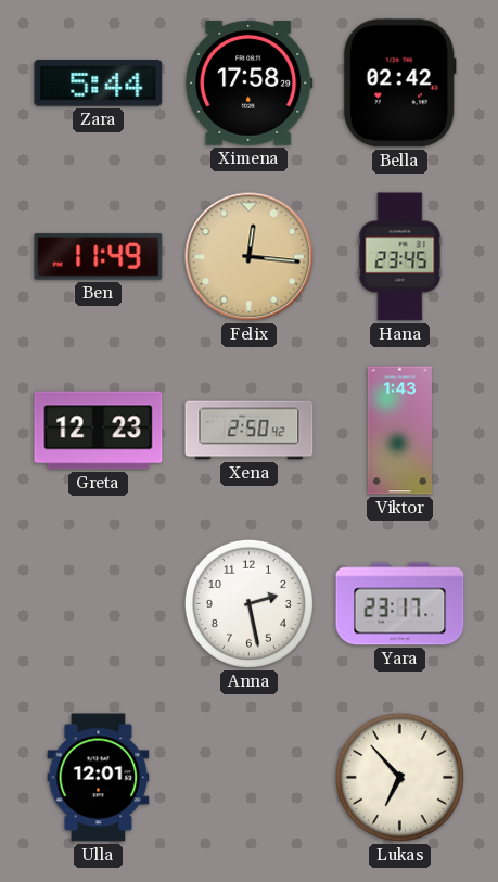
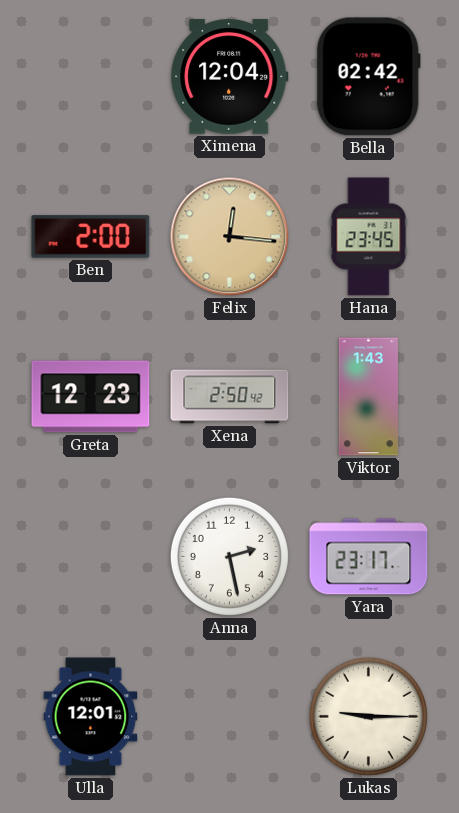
Zara: 5:44 -> none (99, 84)
Ximena: 17:58 -> 12:04 (230, 77)
Ben: 11:49 -> 2:00 (91, 237)
Lukas: 6:53 -> 9:15 (368, 716)
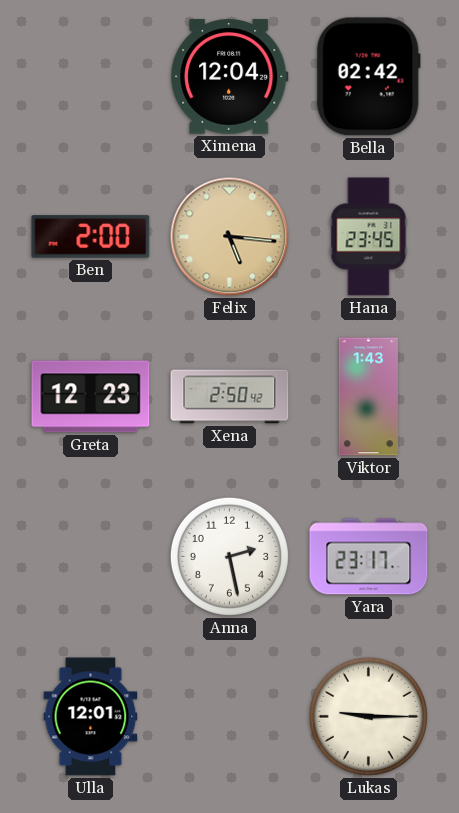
Felix: 12:16 -> 5:16 (230, 237)
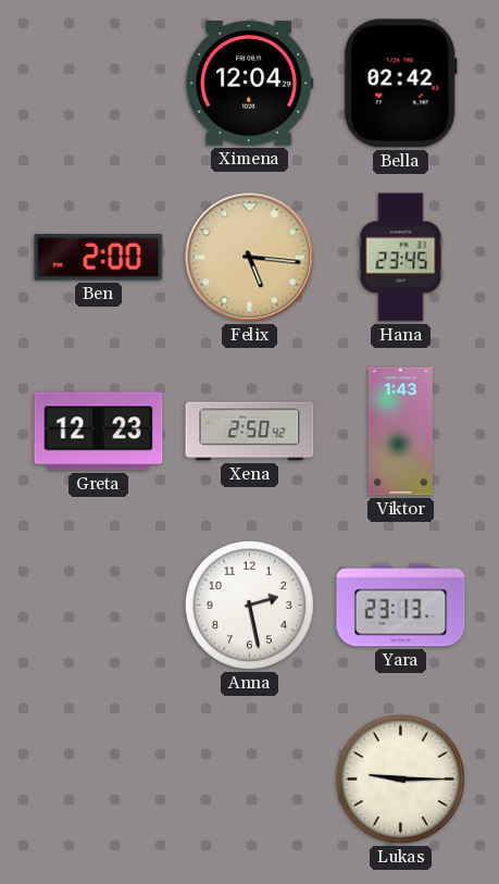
Yara: 23:17 -> 23:13 (401, 606)
Ulla: 12:01 -> none (91, 717)
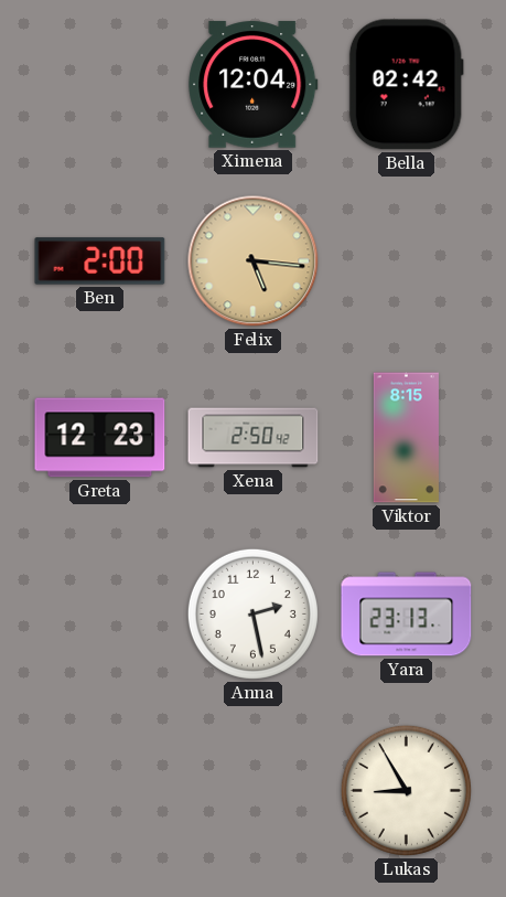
Hana: 23:45 -> none (401, 258)
Viktor: 1:43 -> 8:15 (406, 438)
Lukas: 9:15 -> 8:55 (406, 790)
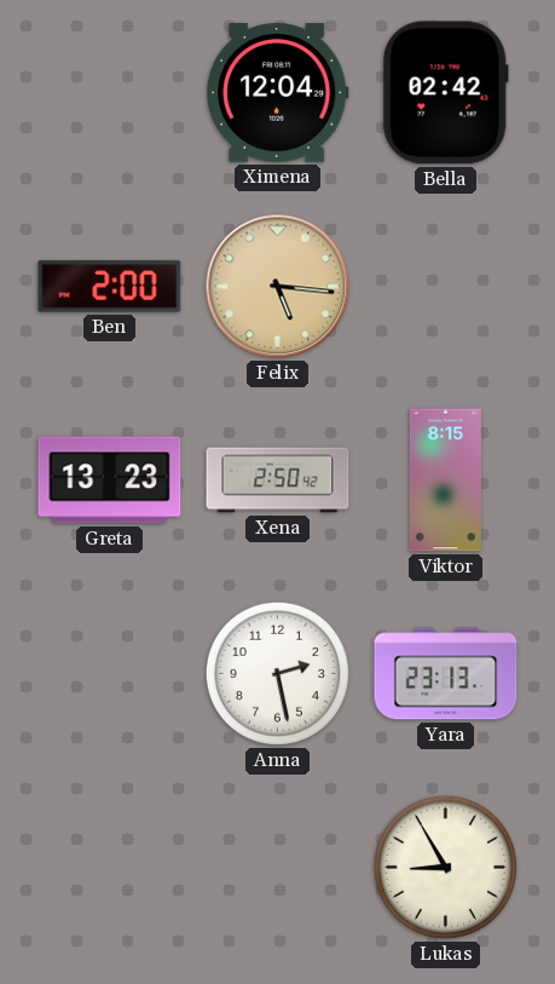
Greta: 12:23 -> 13:23 (110, 481)
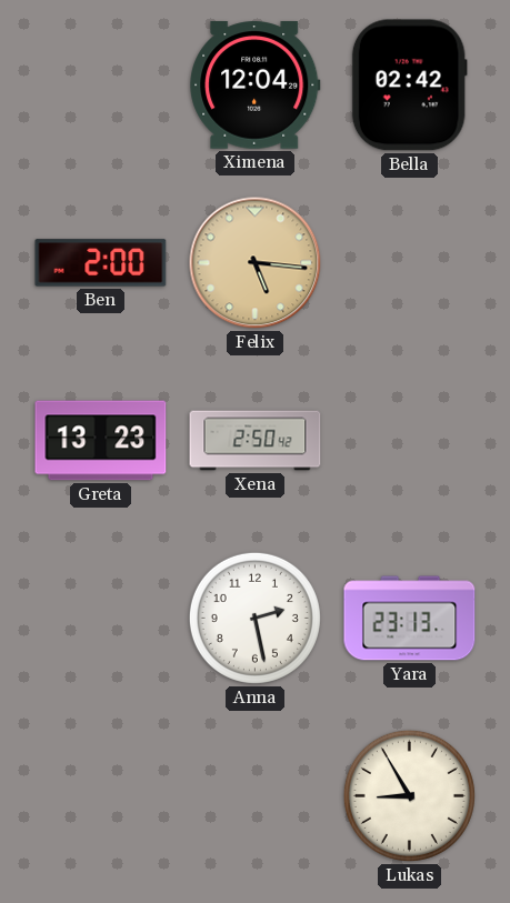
Viktor: 8:15 -> none (445, 481)
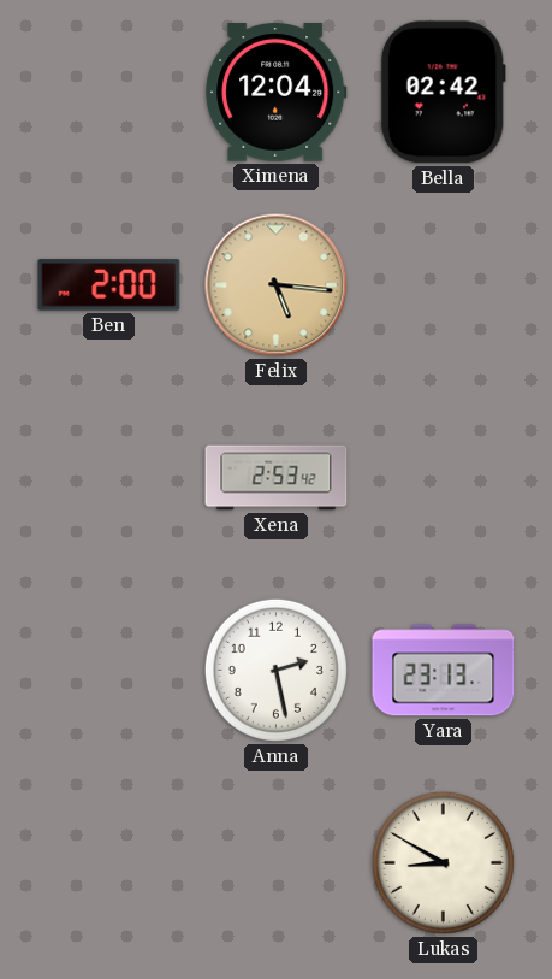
Greta: 13:23 -> none (101, 441)
Xena: 2:50 -> 2:53 (277, 478)
Lukas: 8:55 -> 8:50 (443, 862)
